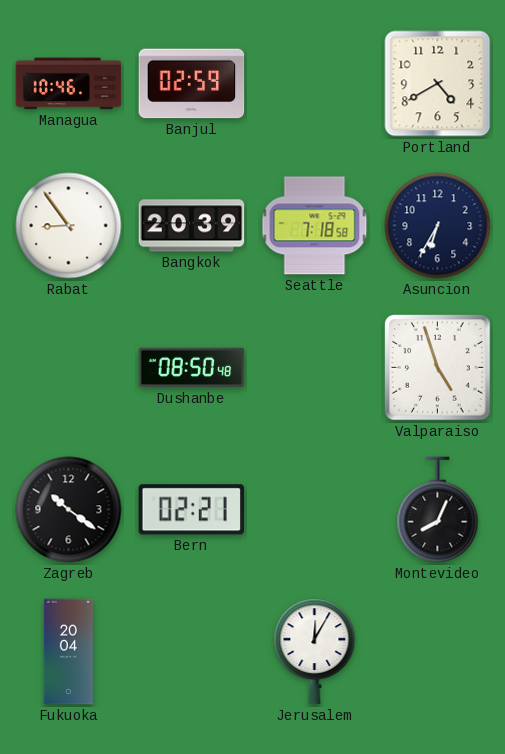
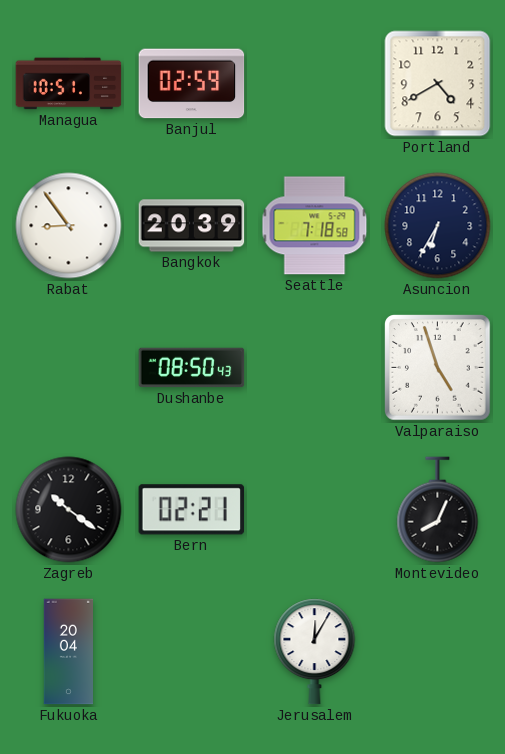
Managua: 10:46 -> 10:51 (69, 84)
Dushanbe: 08:50:48 -> 08:50:43 (192, 368)
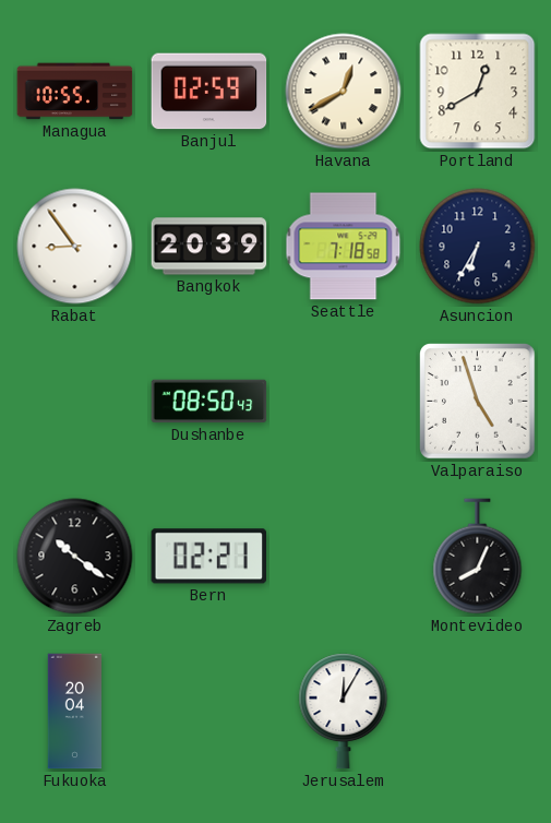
Managua: 10:51 -> 10:55 (75, 92)
Havana: none -> 12:40 (344, 92)
Portland: 4:40 -> 12:40 (478, 92)
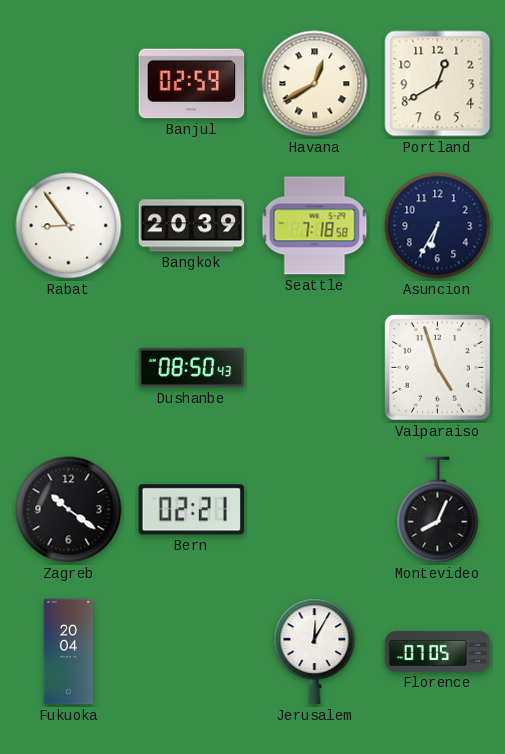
Managua: 10:55 -> none (75, 92)
Florence: none -> 07:05 (438, 651)
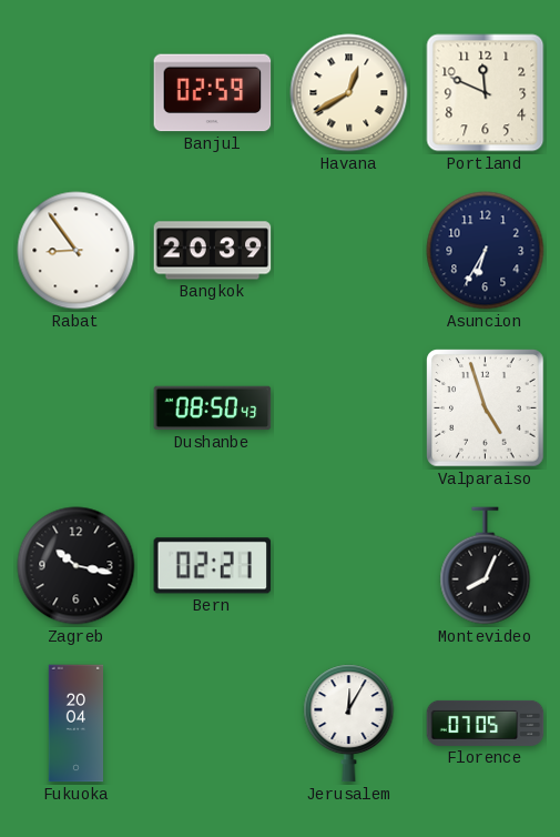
Portland: 12:40 -> 11:49 (486, 93)
Seattle: 7:18 -> none (315, 226)
Zagreb: 10:21 -> 10:17 (77, 566)
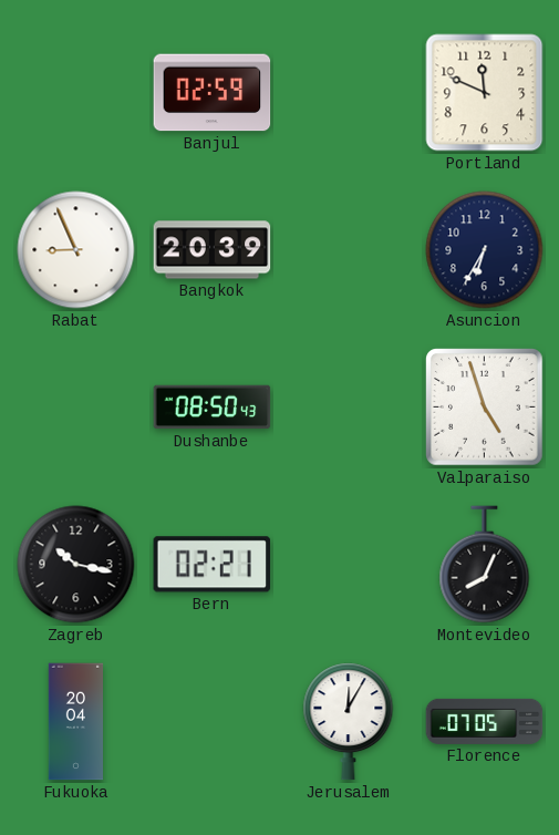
Havana: 12:40 -> none (349, 93)
Rabat: 8:54 -> 8:56 (76, 250)
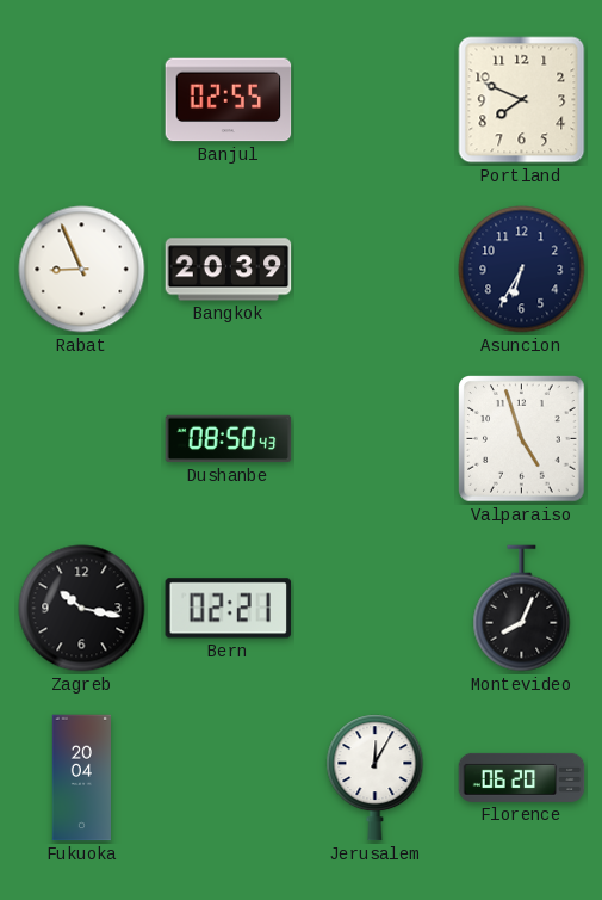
Banjul: 02:59 -> 02:55 (229, 100)
Portland: 11:49 -> 7:49 (522, 100)
Florence: 07:05 -> 06:20 (522, 777)
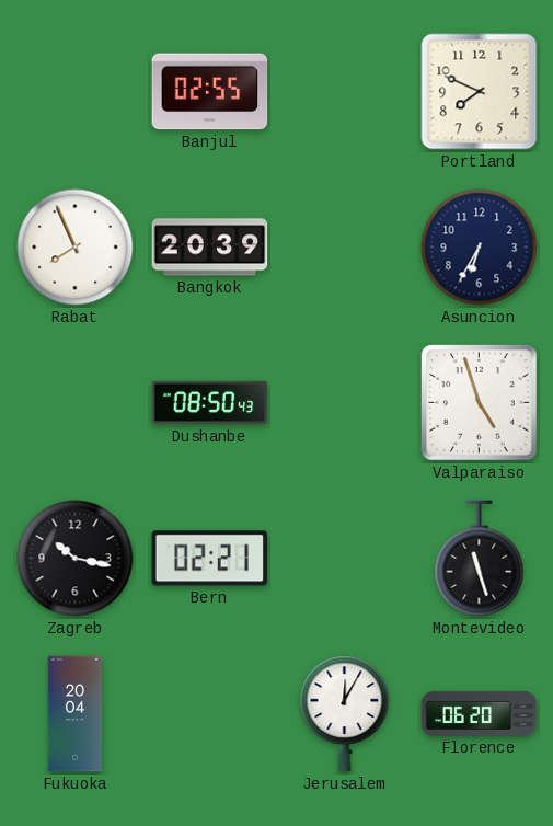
Rabat: 8:56 -> 7:56 (76, 248)
Montevideo: 8:04 -> 11:27 (480, 559)
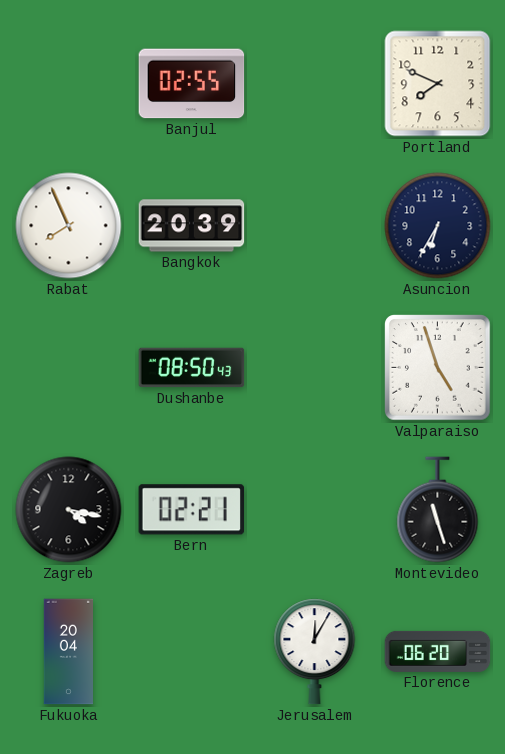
Zagreb: 10:17 -> 4:17 (69, 510)
